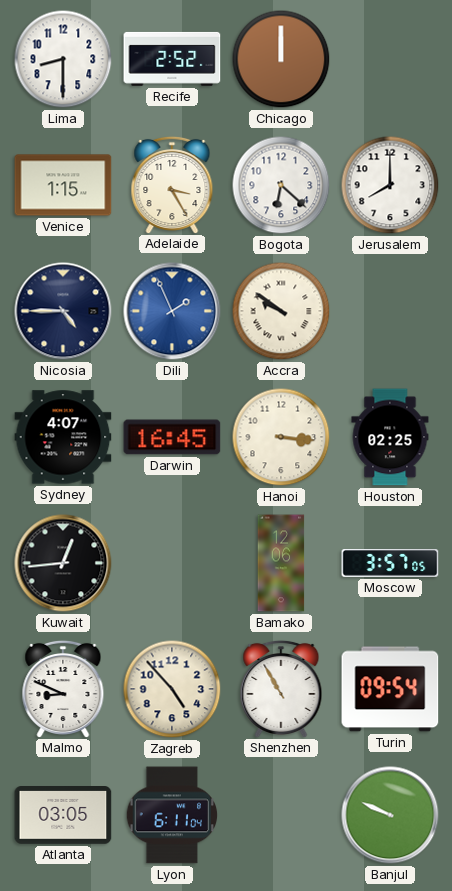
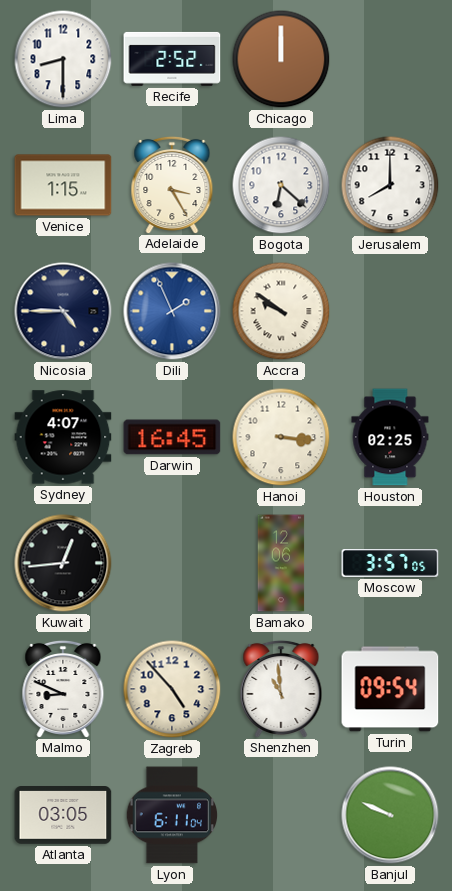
Shenzhen: 10:55 -> 10:59 (281, 688)
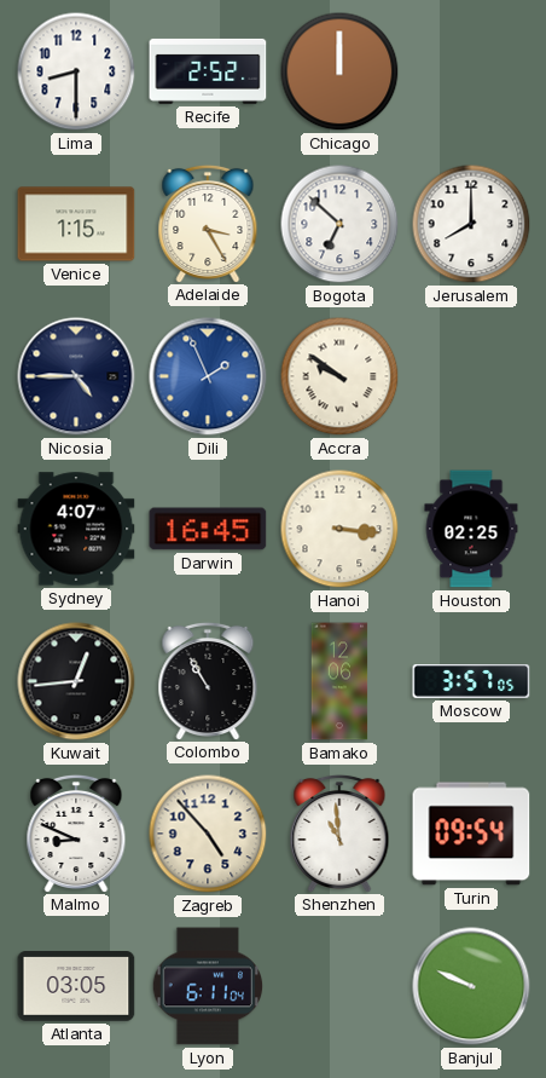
Bogota: 6:22 -> 6:52 (339, 224)
Colombo: none -> 10:55 (208, 680)
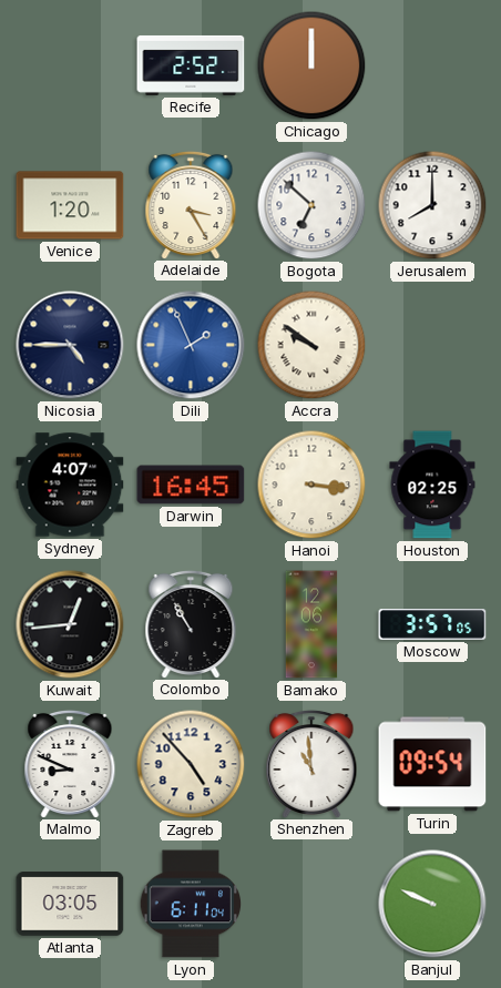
Lima: 8:30 -> none (76, 71)
Venice: 1:15 -> 1:20 (70, 205)
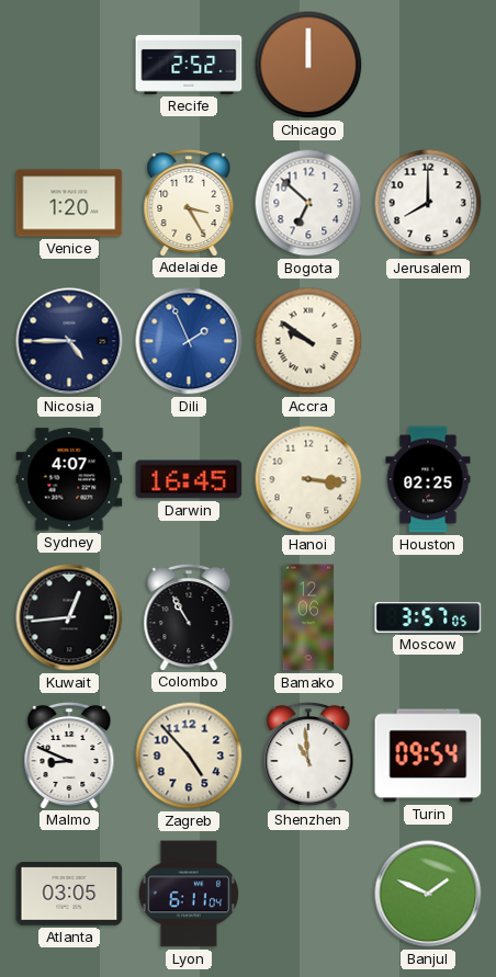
Banjul: 9:49 -> 1:49 (428, 894)
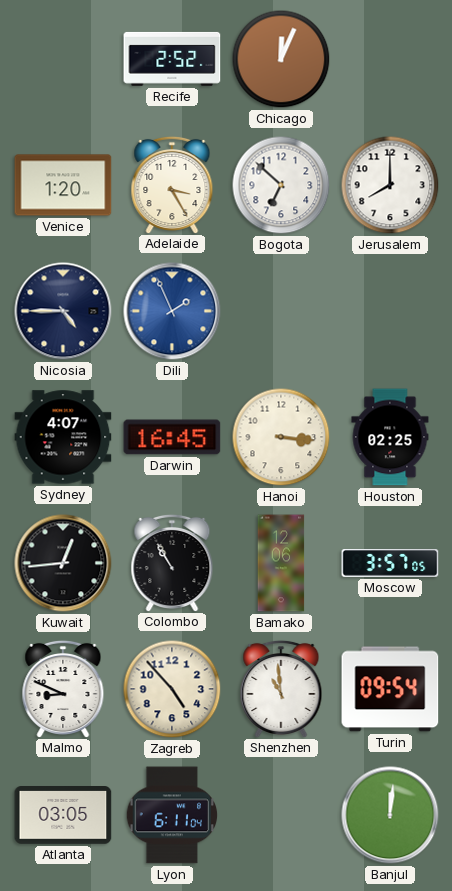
Chicago: 12:00 -> 12:04 (281, 59)
Accra: 9:51 -> none (308, 341)
Banjul: 1:49 -> 12:01 (390, 815)
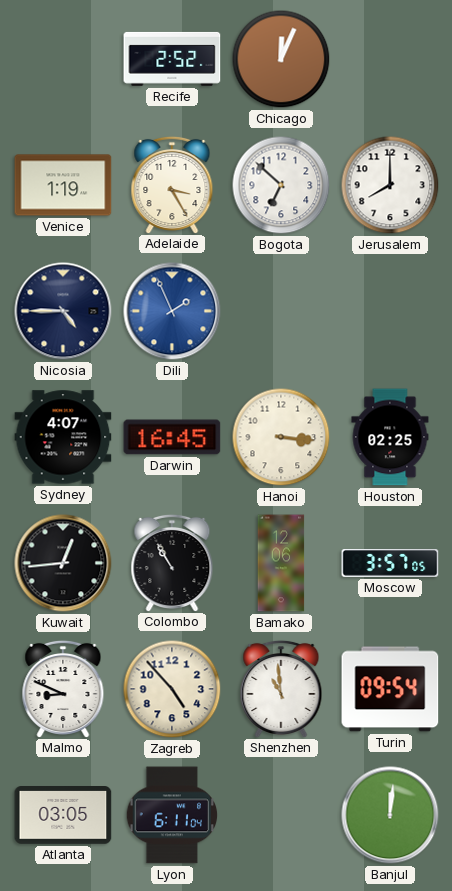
Venice: 1:20 -> 1:19 (63, 185)
